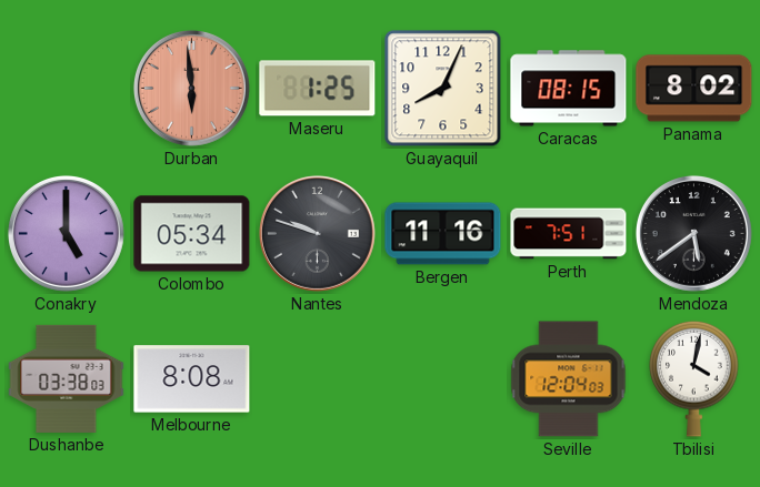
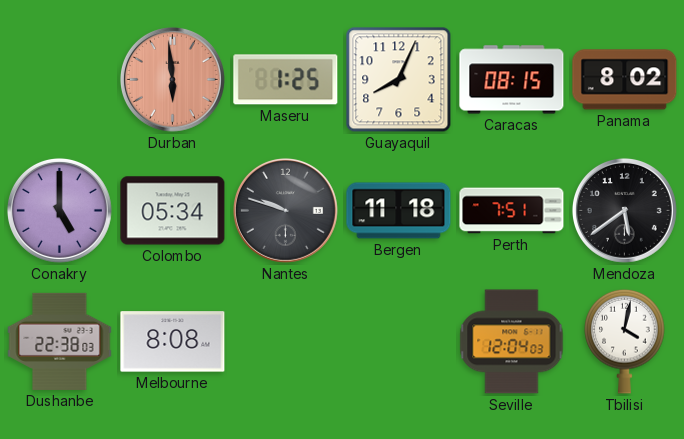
Bergen: 11:16 -> 11:18 (399, 211)
Dushanbe: 03:38 -> 22:38 (60, 341)
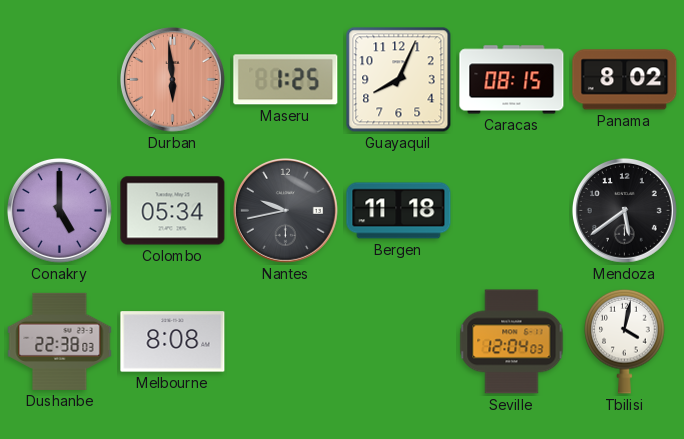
Nantes: 9:48 -> 9:43 (285, 210)
Perth: 7:51 -> none (512, 211)
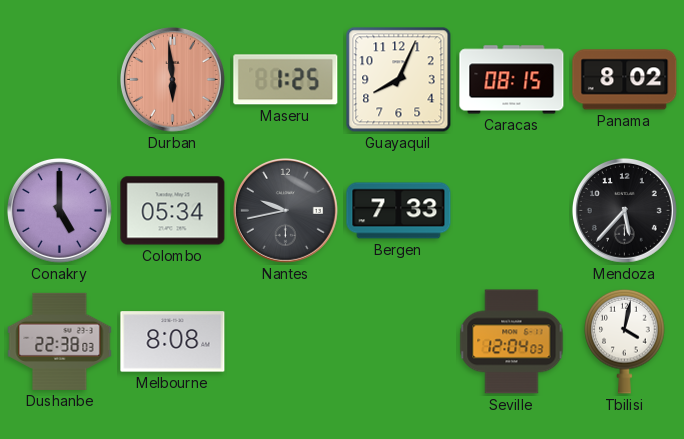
Bergen: 11:18 -> 7:33 (399, 211)
Mendoza: 5:39 -> 5:37 (624, 210)
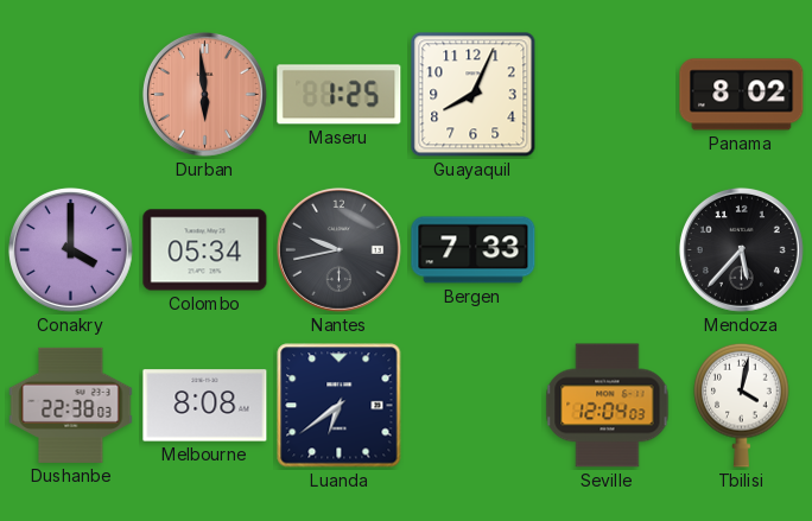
Caracas: 08:15 -> none (512, 80)
Conakry: 5:00 -> 4:00 (70, 249)
Luanda: none -> 6:39 (340, 406)
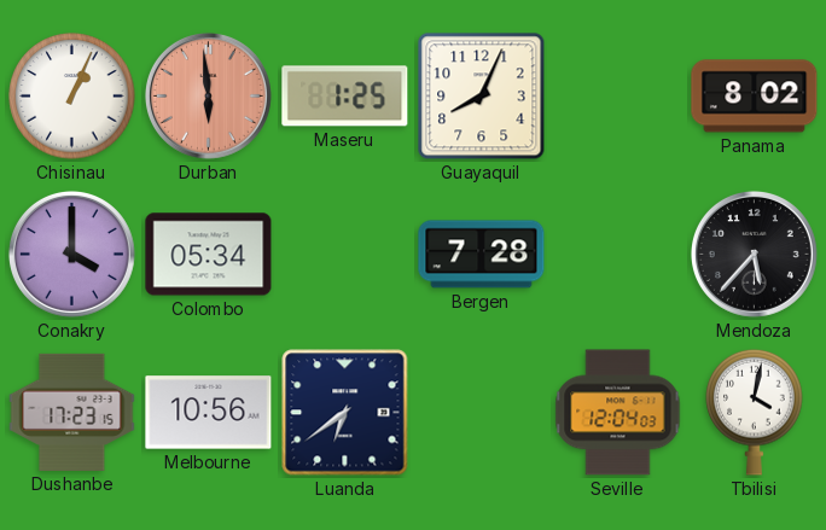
Chisinau: none -> 1:04 (72, 97)
Nantes: 9:43 -> none (338, 249)
Bergen: 7:33 -> 7:28 (482, 255)
Dushanbe: 22:38 -> 17:23 (72, 412)
Melbourne: 8:08 -> 10:56 (209, 413)
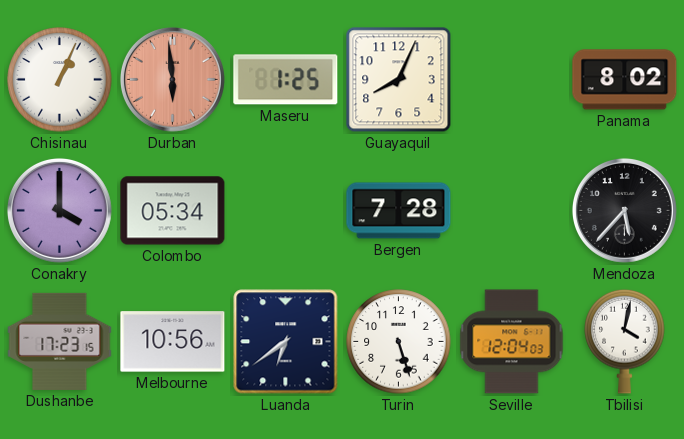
Turin: none -> 5:27 (399, 342)
